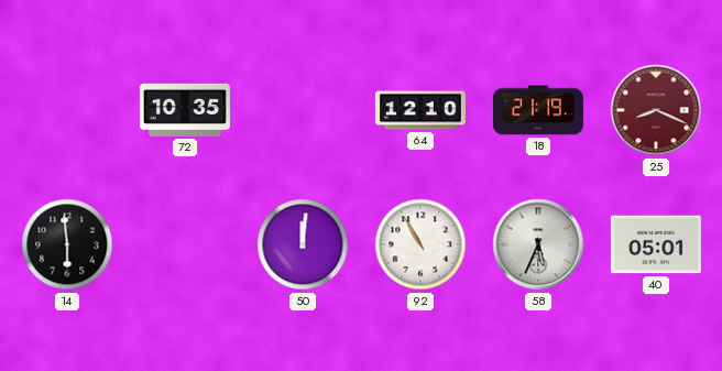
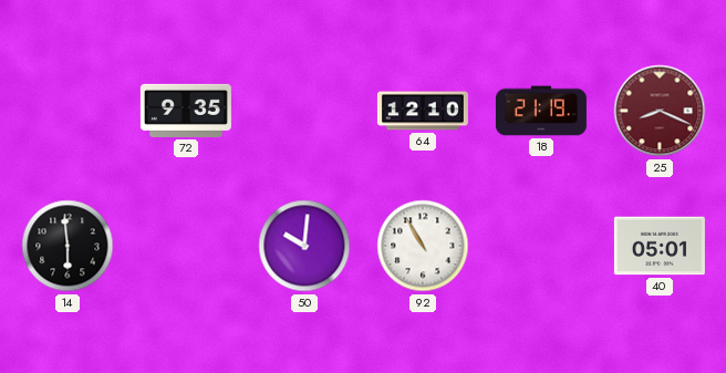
72: 10:35 -> 9:35 (186, 111)
50: 12:01 -> 10:01 (304, 246)
58: 5:34 -> none (538, 244)
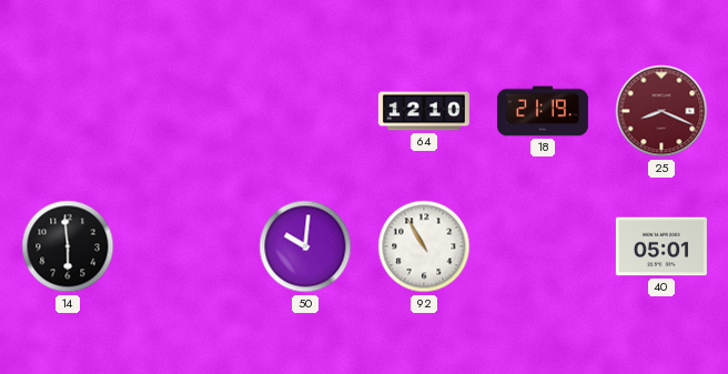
72: 9:35 -> none (186, 111)
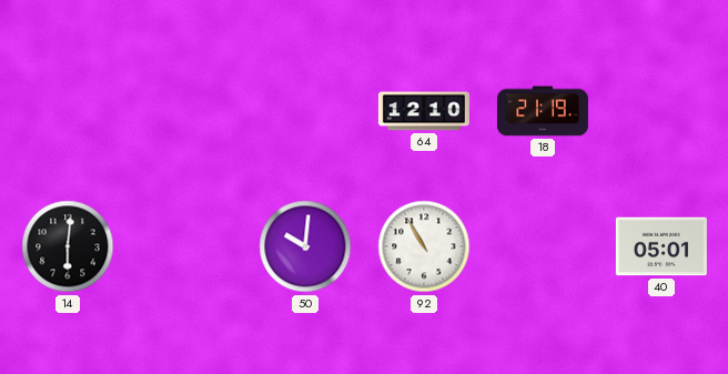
25: 8:19 -> none (661, 111)
14: 5:59 -> 6:01 (68, 246)
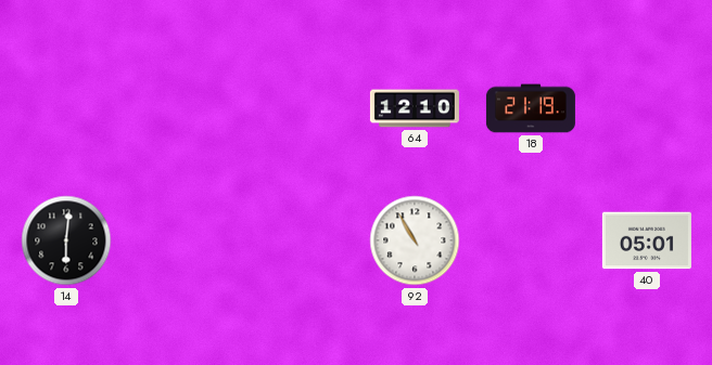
50: 10:01 -> none (305, 246)
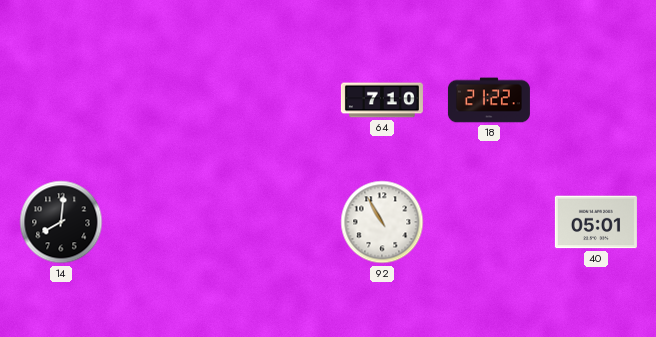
64: 12:10 -> 7:10 (382, 100)
18: 21:19 -> 21:22 (489, 100)
14: 6:01 -> 8:01 (61, 222)
